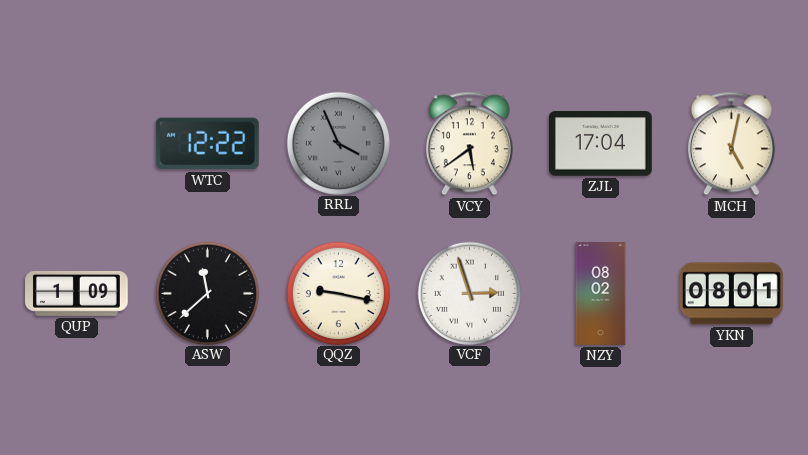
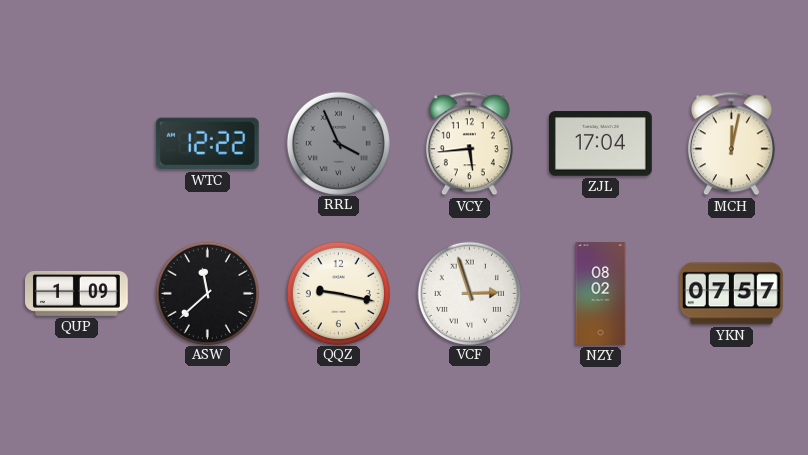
VCY: 5:39 -> 5:44 (469, 144)
MCH: 5:02 -> 12:02 (731, 144)
YKN: 08:01 -> 07:57 (731, 294)
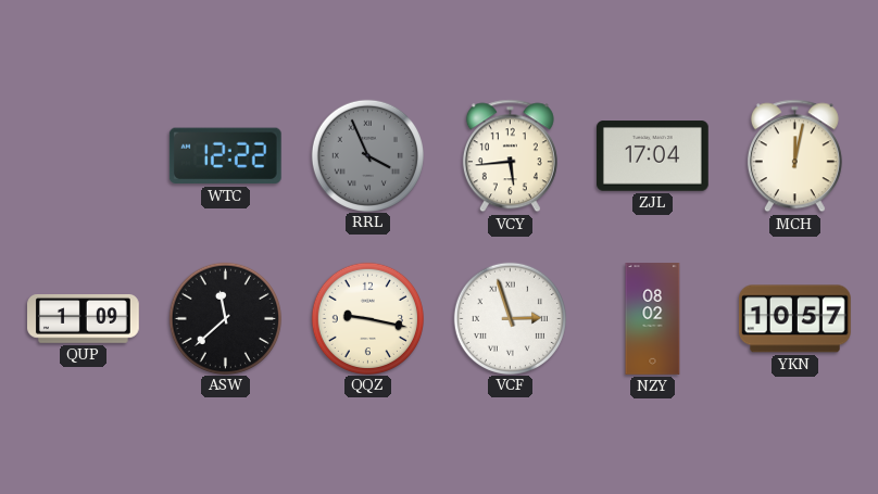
YKN: 07:57 -> 10:57 (794, 319)
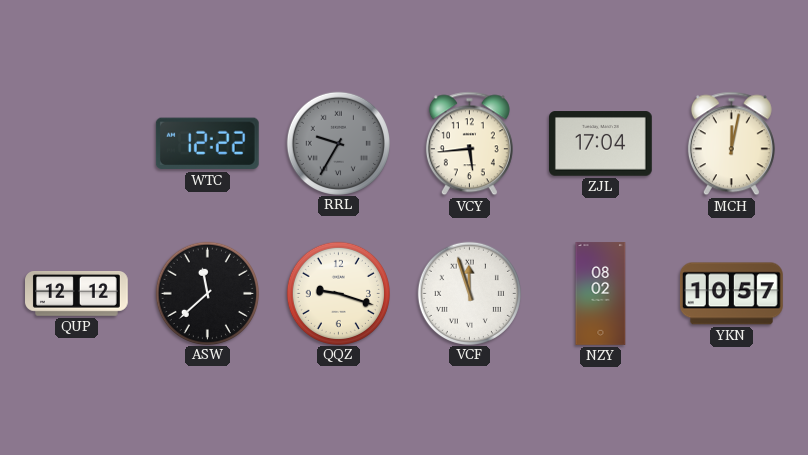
RRL: 3:56 -> 9:35 (338, 143)
QUP: 1:09 -> 12:12 (77, 294)
QQZ: 9:17 -> 9:18 (338, 293)
VCF: 2:57 -> 11:57 (469, 293)
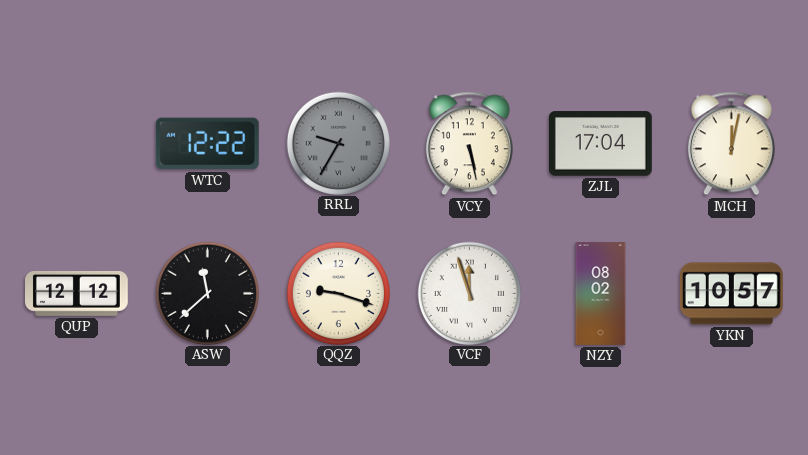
VCY: 5:44 -> 5:28 (469, 144)
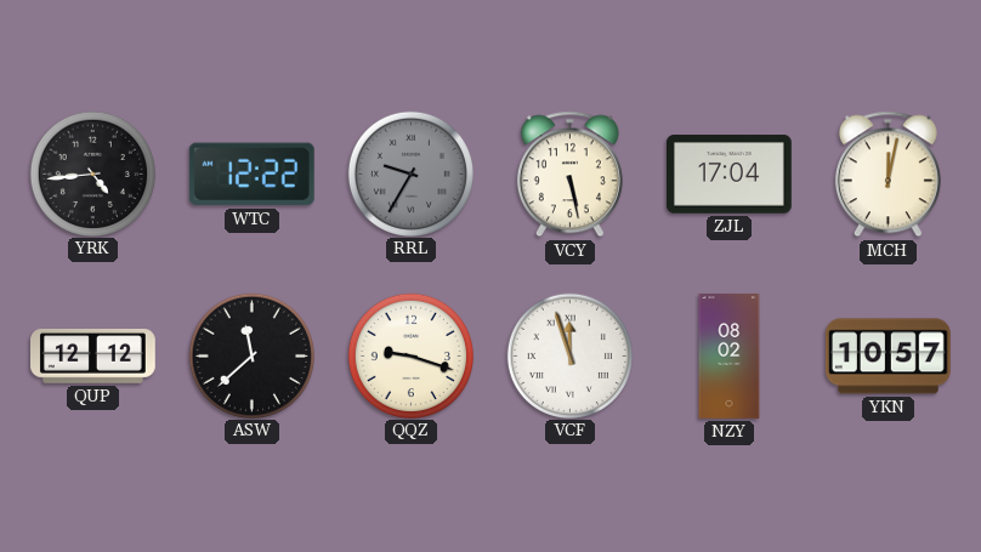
YRK: none -> 4:44 (92, 173)
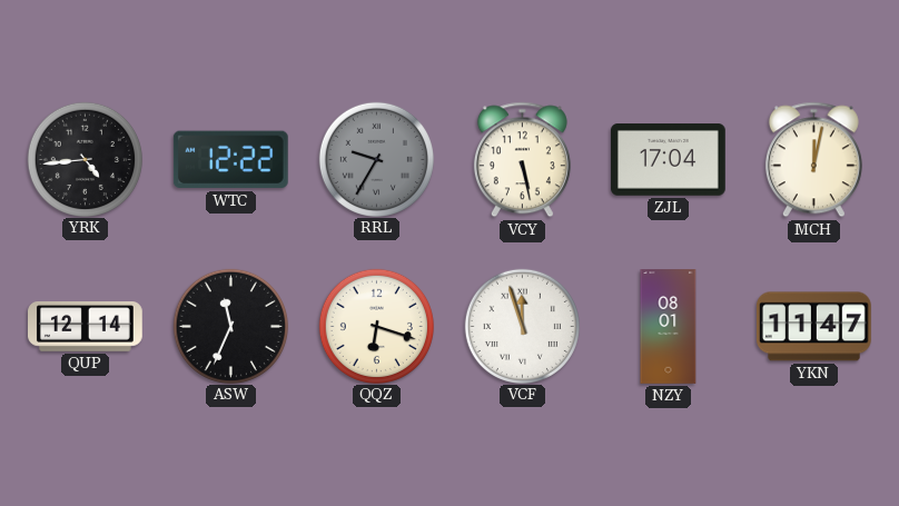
QUP: 12:12 -> 12:14 (86, 327)
ASW: 11:38 -> 11:34 (230, 326)
QQZ: 9:18 -> 6:18 (376, 326)
NZY: 08:02 -> 08:01 (669, 327)
YKN: 10:57 -> 11:47 (813, 327)
